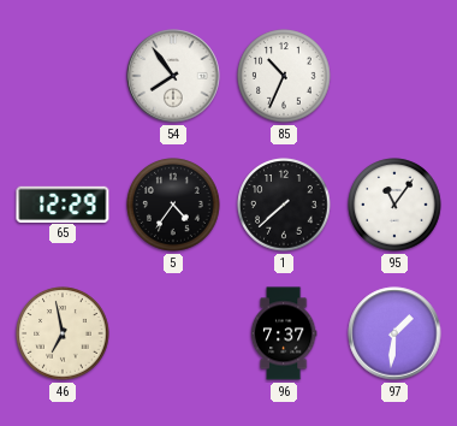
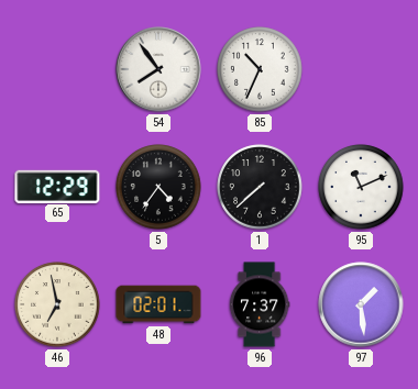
95: 11:06 -> 11:11 (361, 187)
48: none -> 02:01 (158, 304)
97: 1:31 -> 1:29 (361, 304)
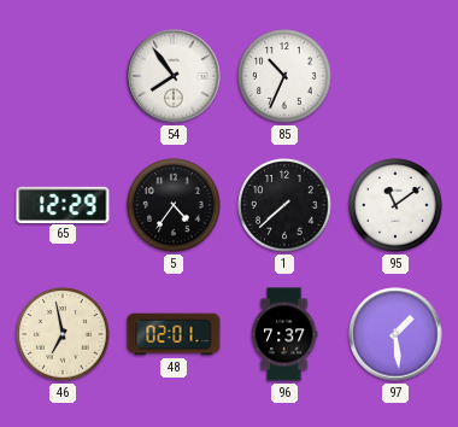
95: 11:11 -> 11:09 (395, 205)
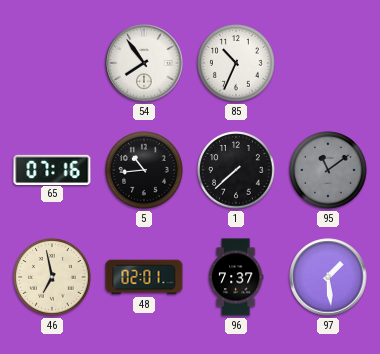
65: 12:29 -> 07:16 (52, 169)
5: 4:36 -> 10:44 (144, 170)
95 dial: white -> grey (328, 170)
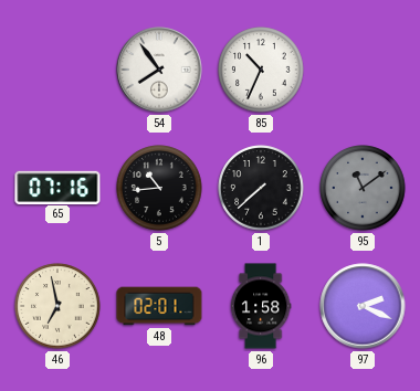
96: 7:37 -> 1:58 (261, 306)
97: 1:29 -> 2:19 (363, 306)
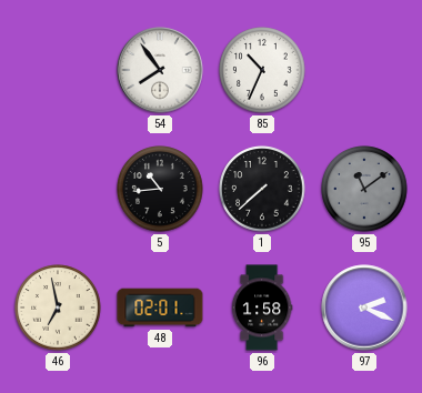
65: 07:16 -> none (57, 187)
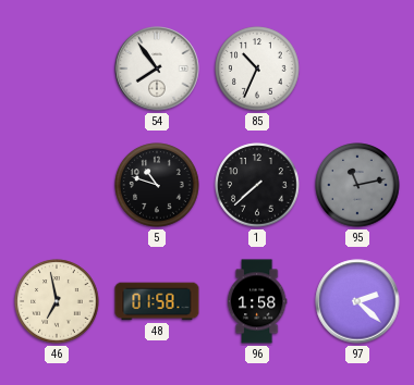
5: 10:44 -> 10:48 (157, 185)
95: 11:09 -> 11:13 (357, 185)
48: 02:01 -> 01:58 (157, 301)
97: 2:19 -> 2:22 (357, 301)
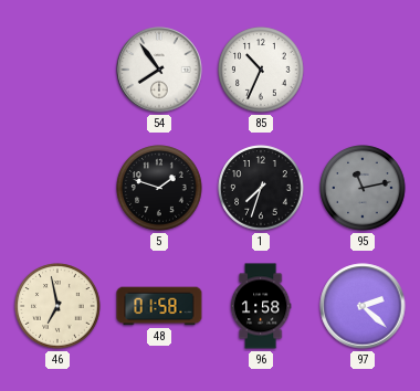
5: 10:48 -> 1:48 (159, 188)
1: 7:38 -> 7:33 (261, 188)
